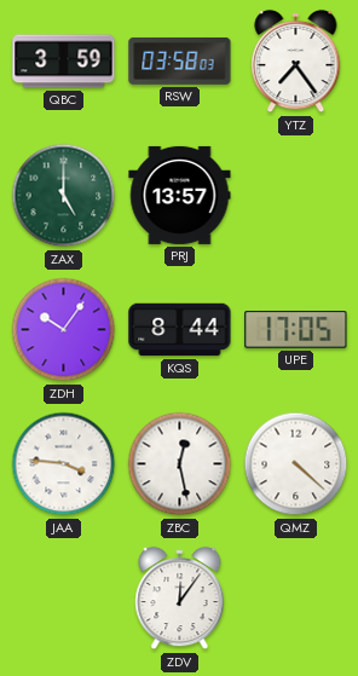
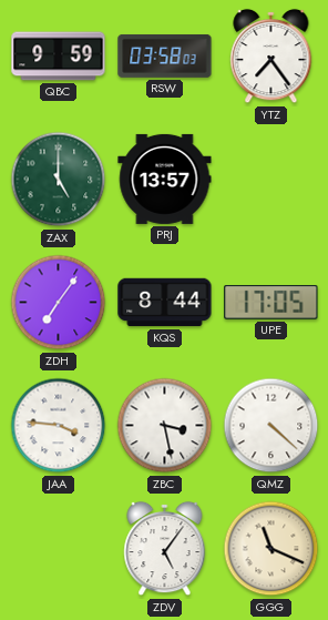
QBC: 3:59 -> 9:59 (59, 57)
ZDH: 10:06 -> 7:06 (59, 303)
ZBC: 12:28 -> 3:28 (165, 426)
ZDV: 12:06 -> 5:06 (165, 549)
GGG: none -> 11:19 (271, 549)
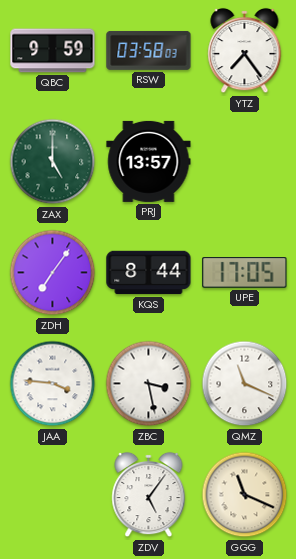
QMZ: 4:22 -> 11:19 (245, 384)
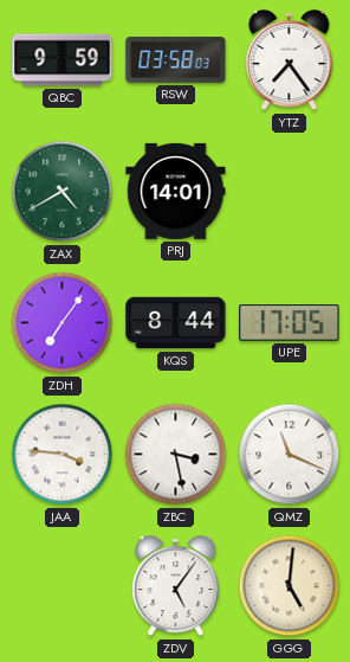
ZAX: 5:00 -> 4:40 (63, 192)
PRJ: 13:57 -> 14:01 (176, 191)
GGG: 11:19 -> 5:01 (290, 586)
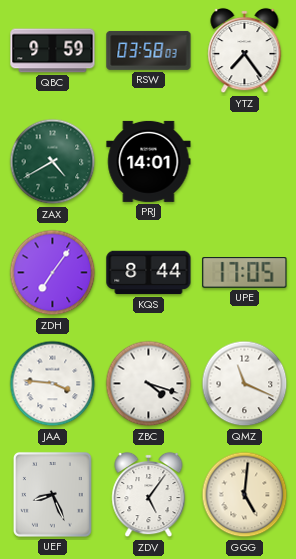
ZBC: 3:28 -> 4:18 (149, 384)
UEF: none -> 8:26 (52, 494)
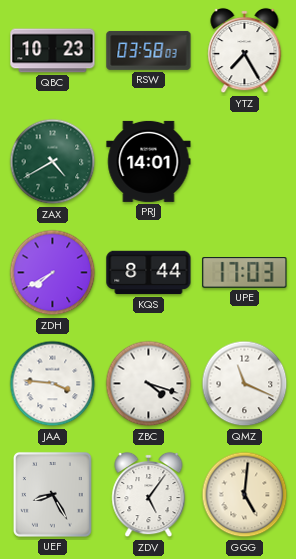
QBC: 9:59 -> 10:23 (53, 51)
YTZ: 7:24 -> 7:25 (245, 51)
ZDH: 7:06 -> 7:40 (53, 273)
UPE: 17:05 -> 17:03 (245, 273)
UEF: 8:26 -> 8:25 (52, 494)
